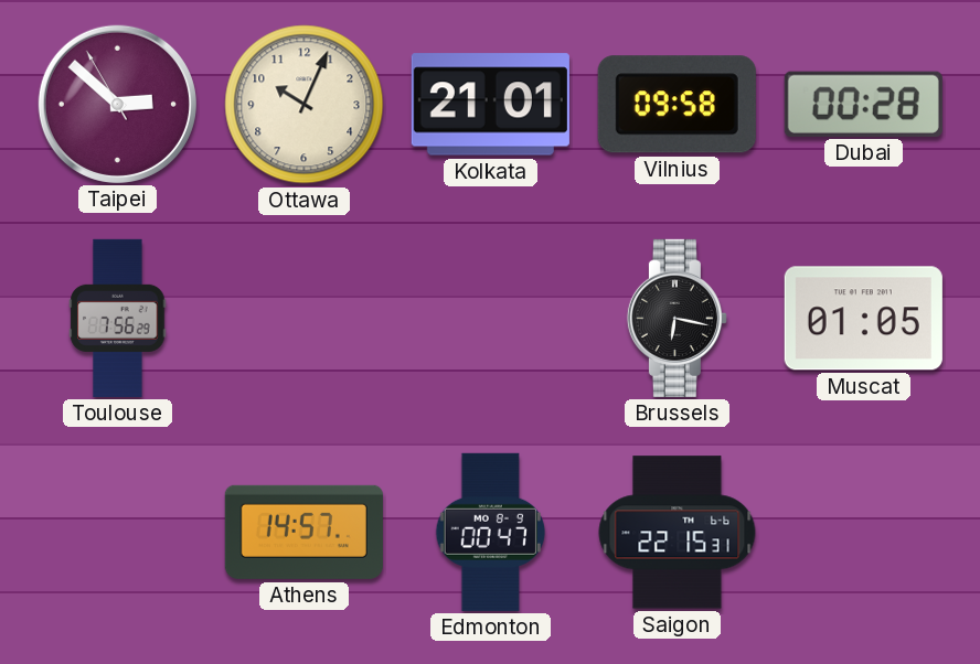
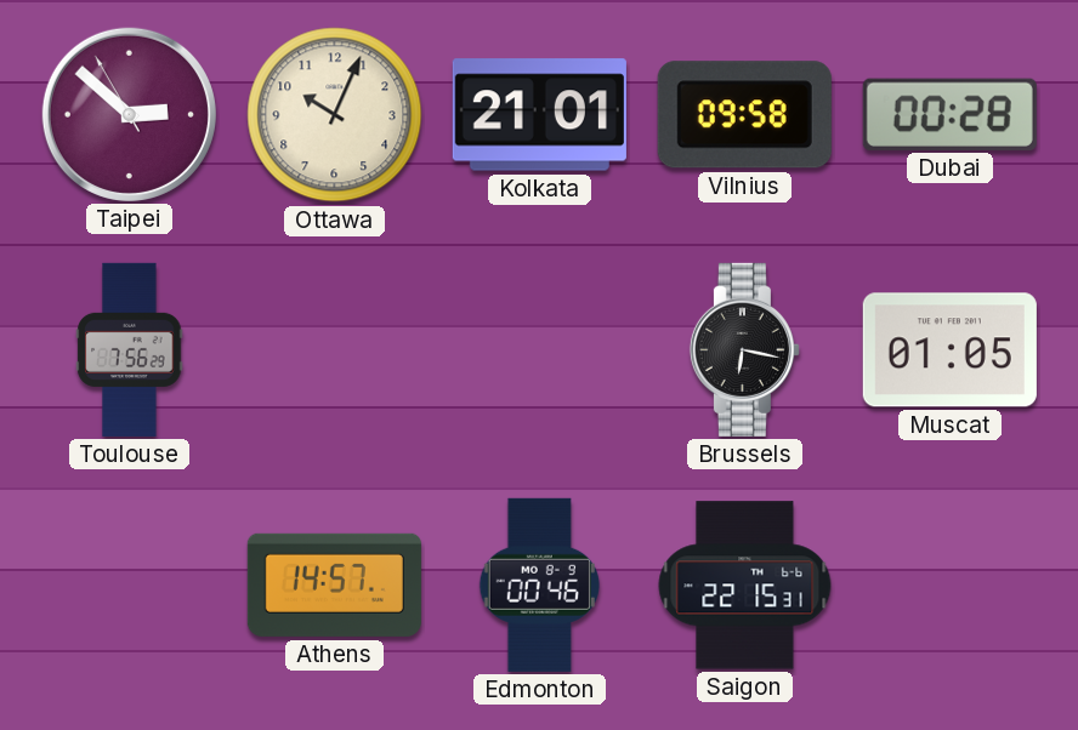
Edmonton: 00:47 -> 00:46 (539, 584)
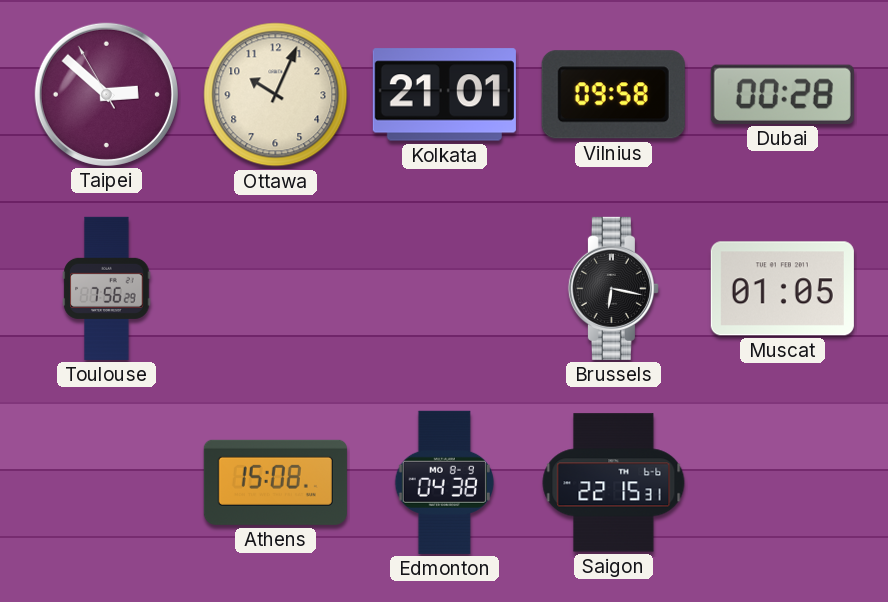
Athens: 14:57 -> 15:08 (275, 482)
Edmonton: 00:46 -> 04:38 (444, 482)
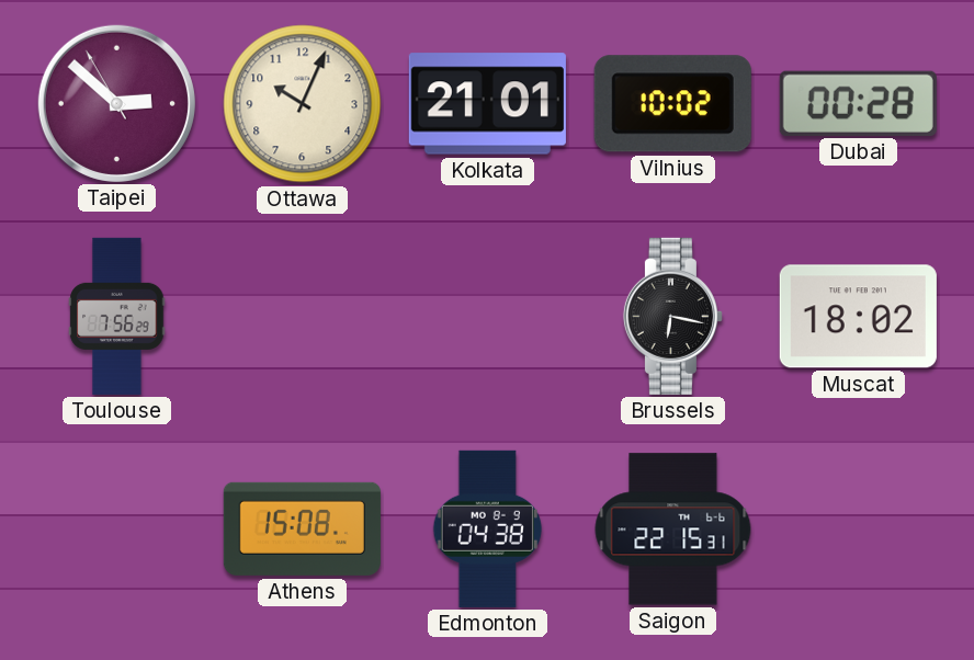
Vilnius: 09:58 -> 10:02 (672, 104)
Muscat: 01:05 -> 18:02 (858, 317)
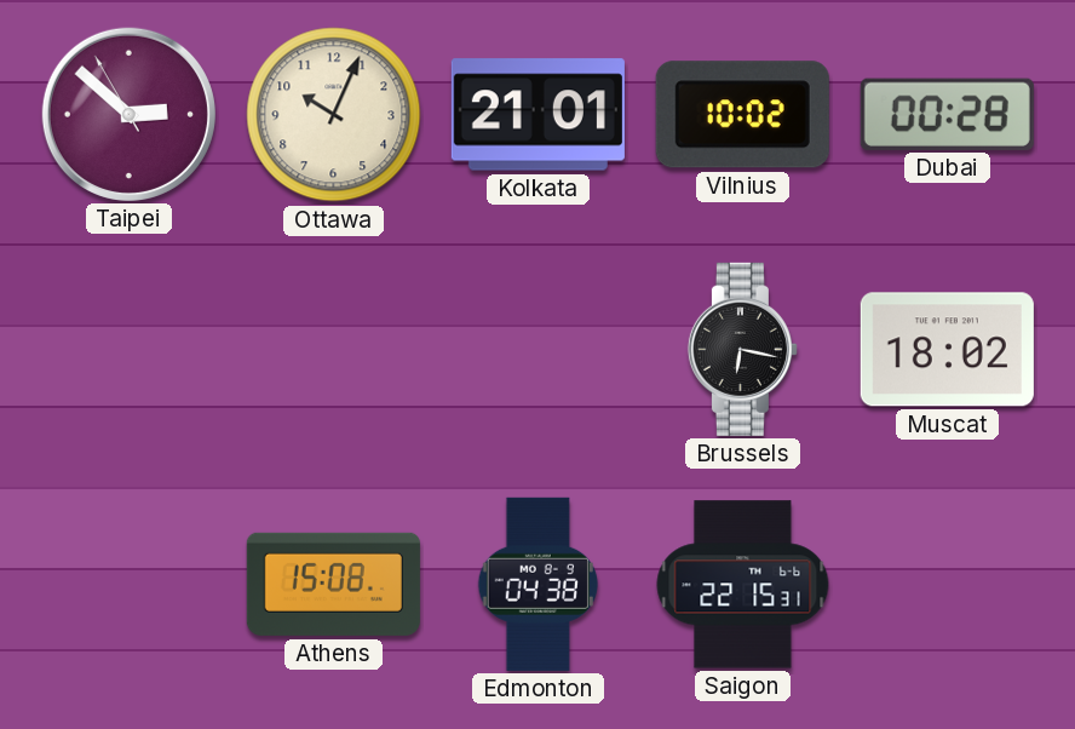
Toulouse: 7:56 -> none (117, 316)
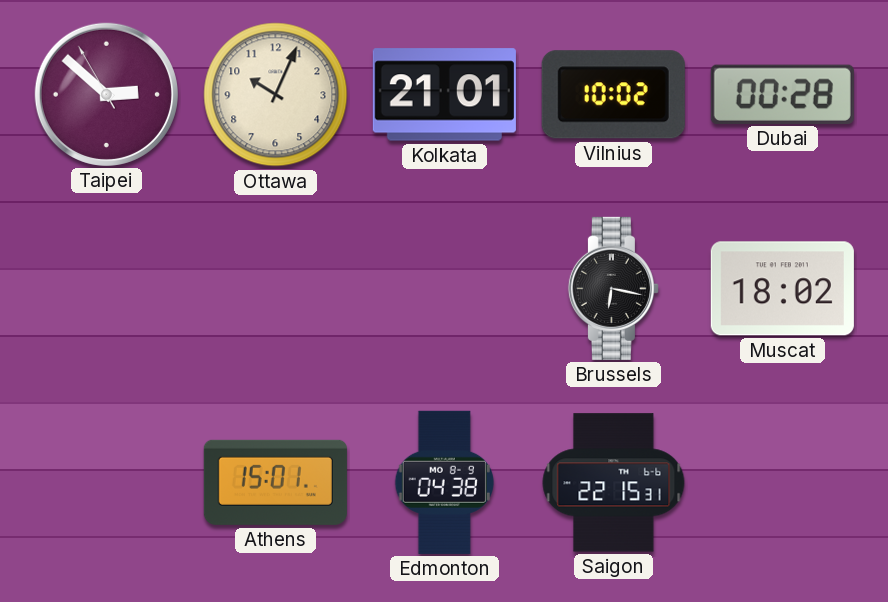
Athens: 15:08 -> 15:01 (275, 482)
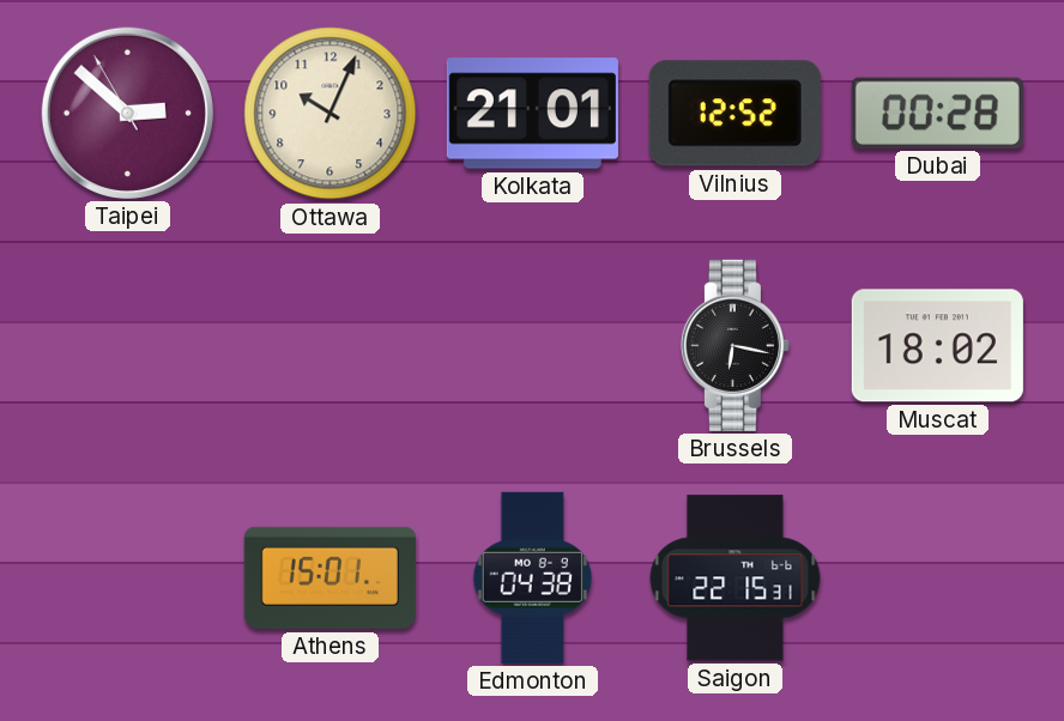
Vilnius: 10:02 -> 12:52 (734, 114)
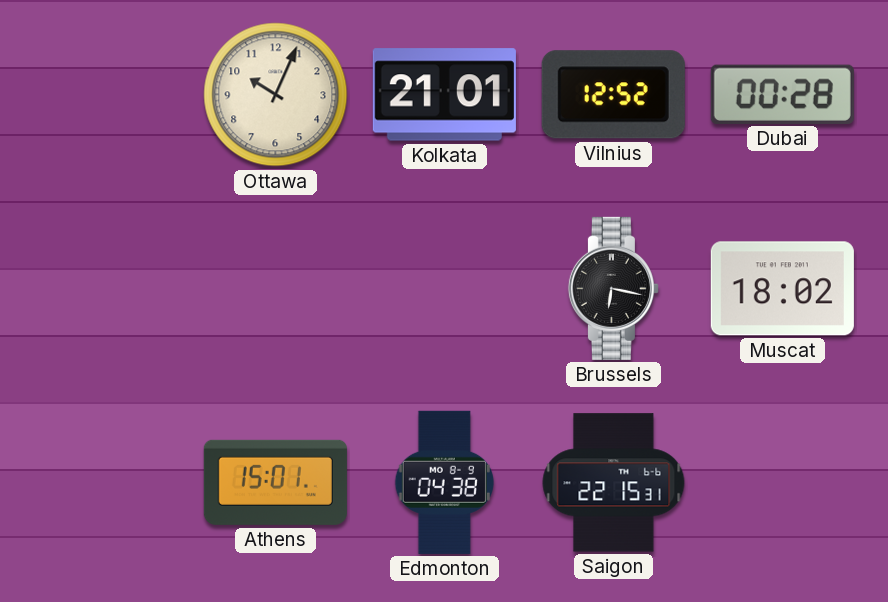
Taipei: 2:51 -> none (127, 113)
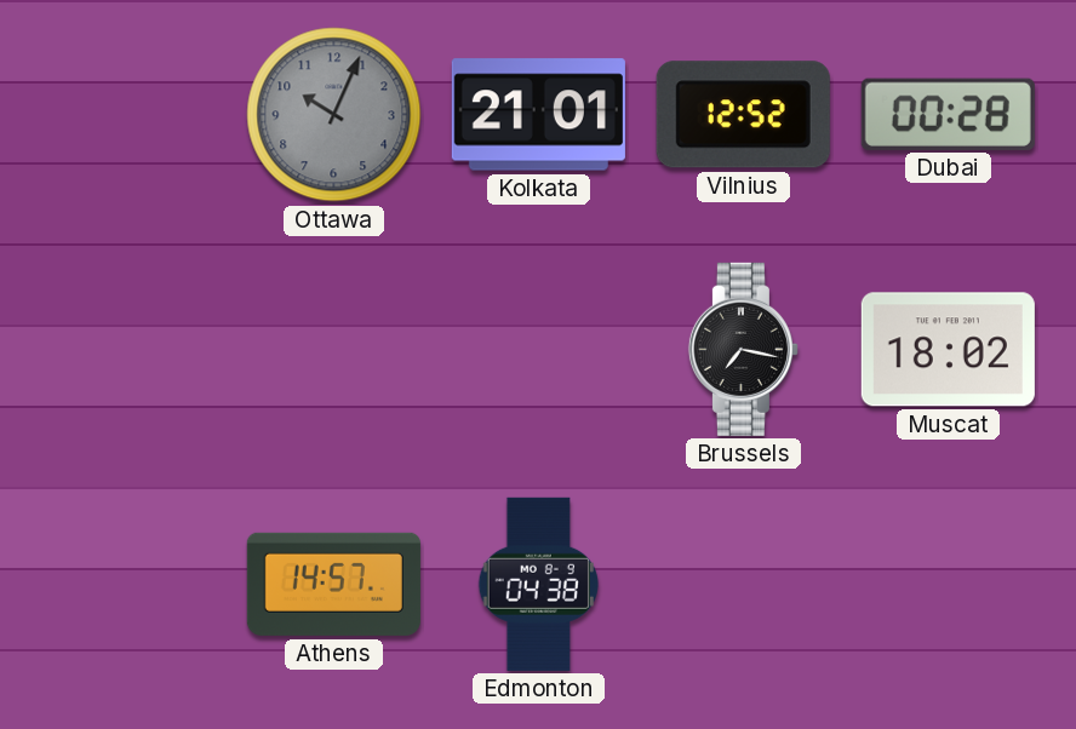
Ottawa dial: cream -> grey (334, 115)
Brussels: 6:17 -> 7:17 (743, 349)
Athens: 15:01 -> 14:57 (333, 584)
Saigon: 22:15 -> none (614, 483)
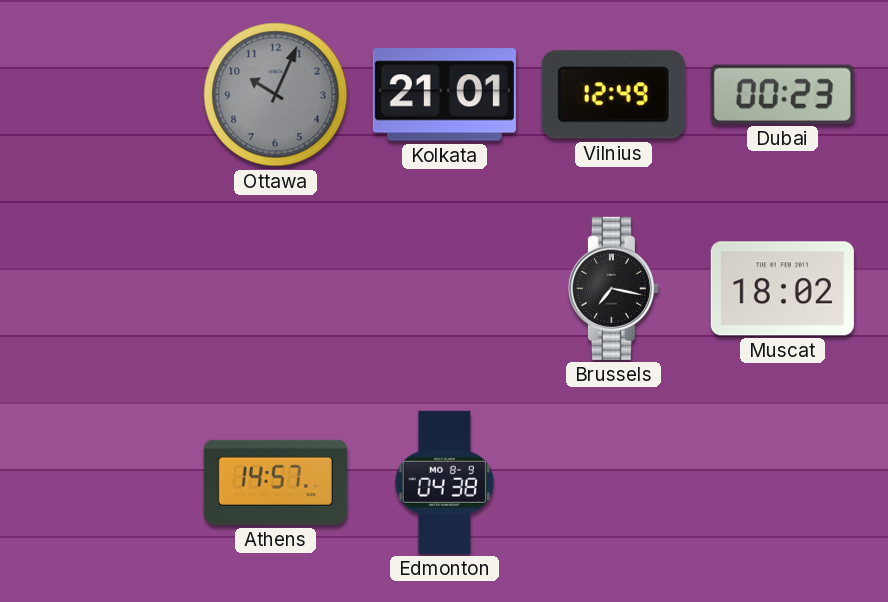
Vilnius: 12:52 -> 12:49 (613, 95)
Dubai: 00:28 -> 00:23 (782, 94)
